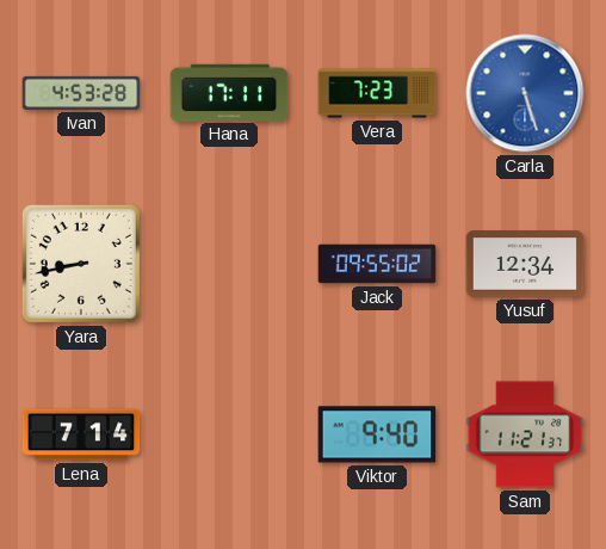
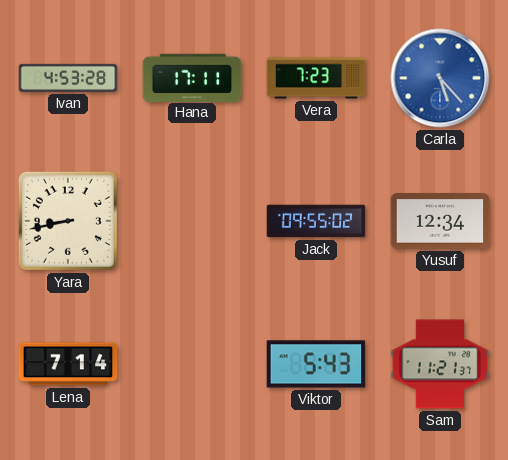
Carla: 5:27 -> 5:23 (440, 78)
Viktor: 9:40 -> 5:43 (316, 364)
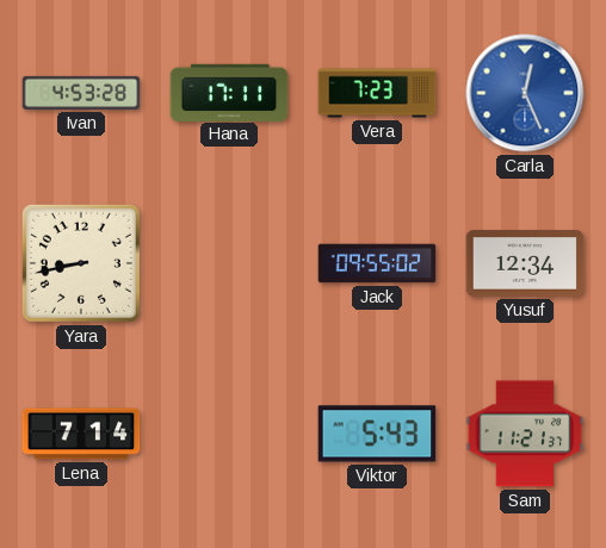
Carla: 5:23 -> 12:26 (525, 93)
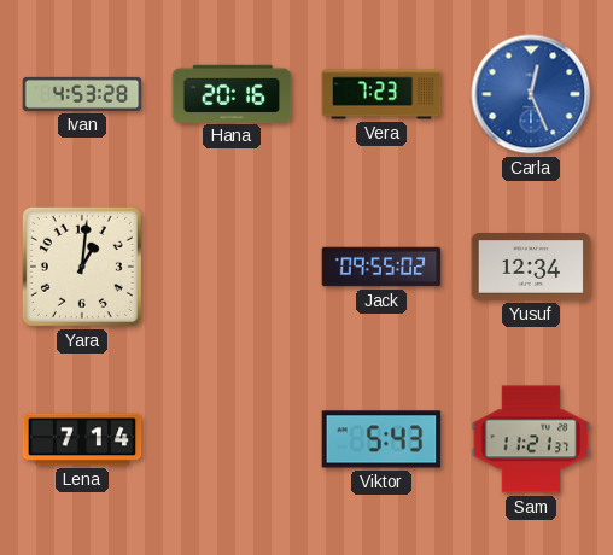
Hana: 17:11 -> 20:16 (232, 93)
Yara: 8:43 -> 1:01 (82, 267)
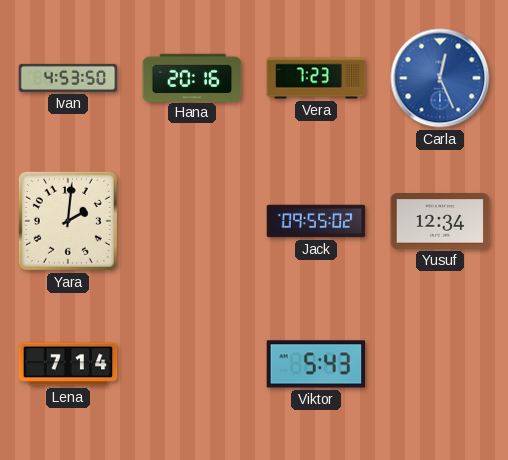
Ivan: 4:53:28 -> 4:53:50 (68, 78)
Yara: 1:01 -> 2:01 (68, 221)
Sam: 11:21 -> none (531, 439)
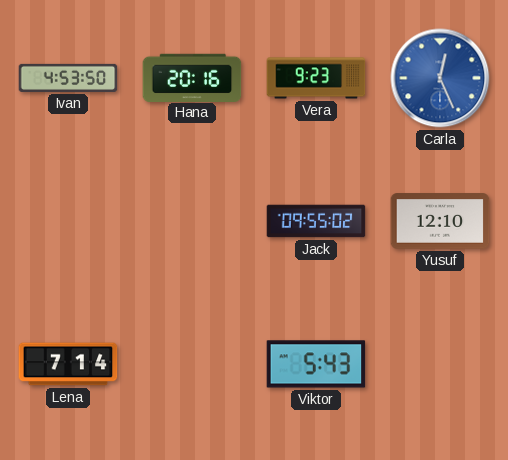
Vera: 7:23 -> 9:23 (316, 78)
Yara: 2:01 -> none (68, 221)
Yusuf: 12:34 -> 12:10 (440, 221)
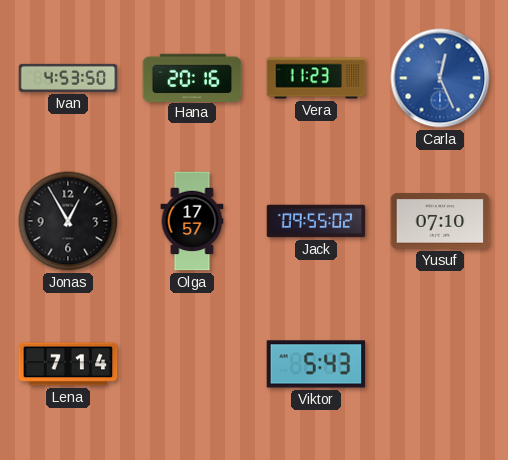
Vera: 9:23 -> 11:23 (316, 78)
Jonas: none -> 12:55 (68, 221)
Olga: none -> 17:57 (192, 221)
Yusuf: 12:10 -> 07:10 (440, 221)
